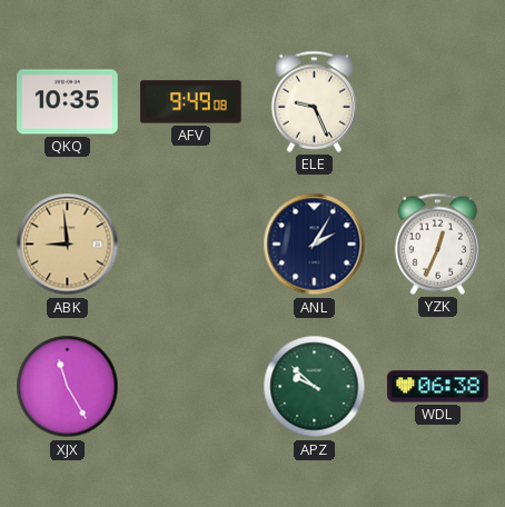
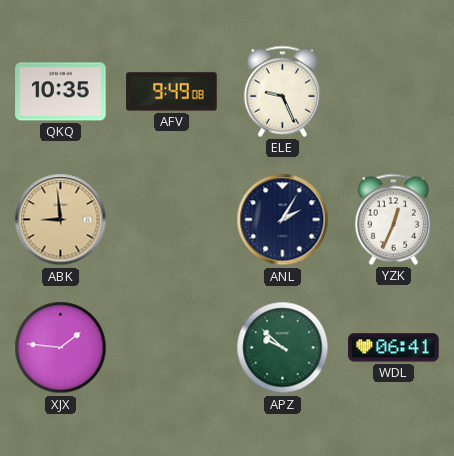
XJX: 11:25 -> 1:46 (61, 348)
WDL: 06:38 -> 06:41 (394, 348)
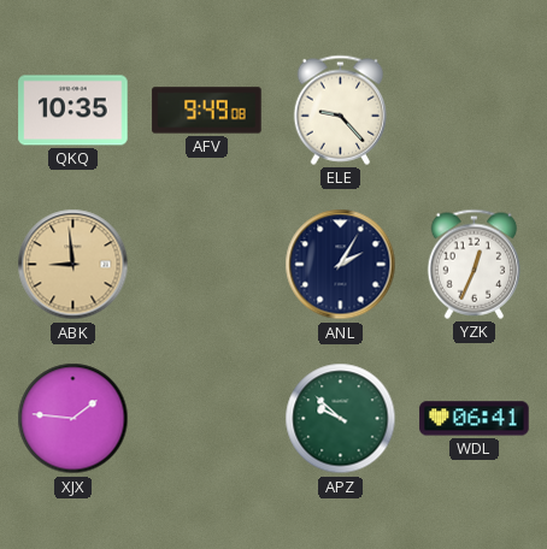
ELE: 9:26 -> 9:23 (341, 110)
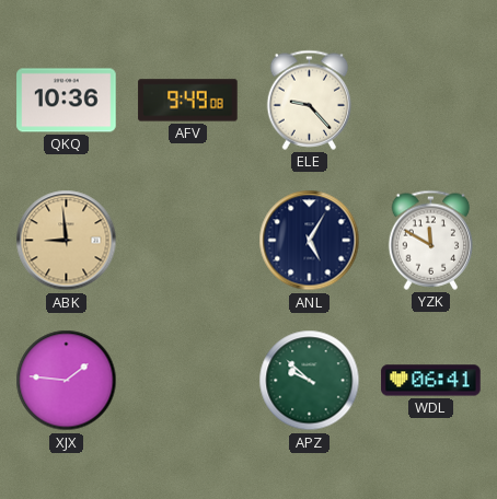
QKQ: 10:35 -> 10:36 (67, 101)
ANL: 2:05 -> 5:05 (310, 241)
YZK: 12:34 -> 11:50 (431, 240)
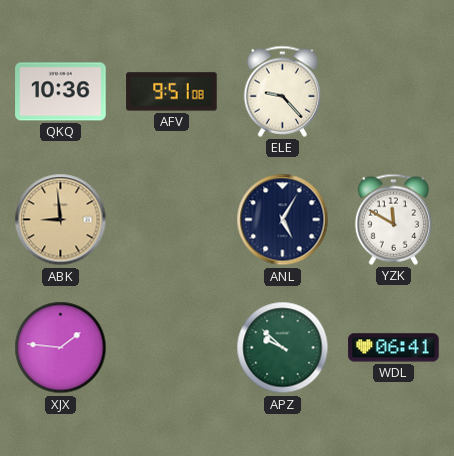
AFV: 9:49 -> 9:51 (172, 92)
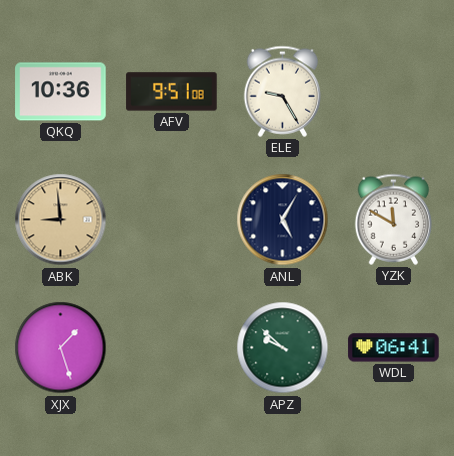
ELE: 9:23 -> 9:25 (283, 91)
XJX: 1:46 -> 1:27 (61, 348)
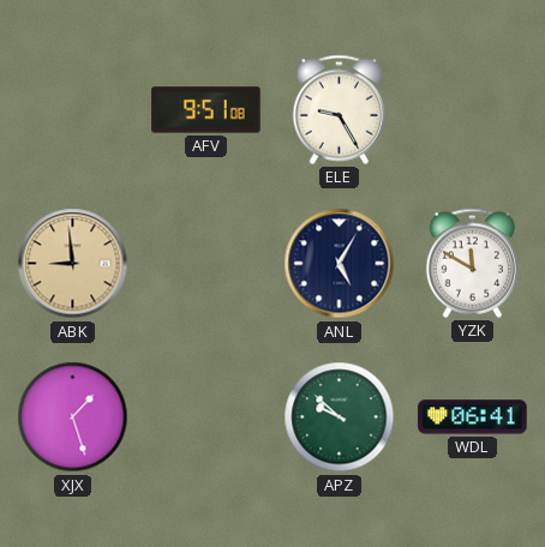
QKQ: 10:36 -> none (61, 92)
